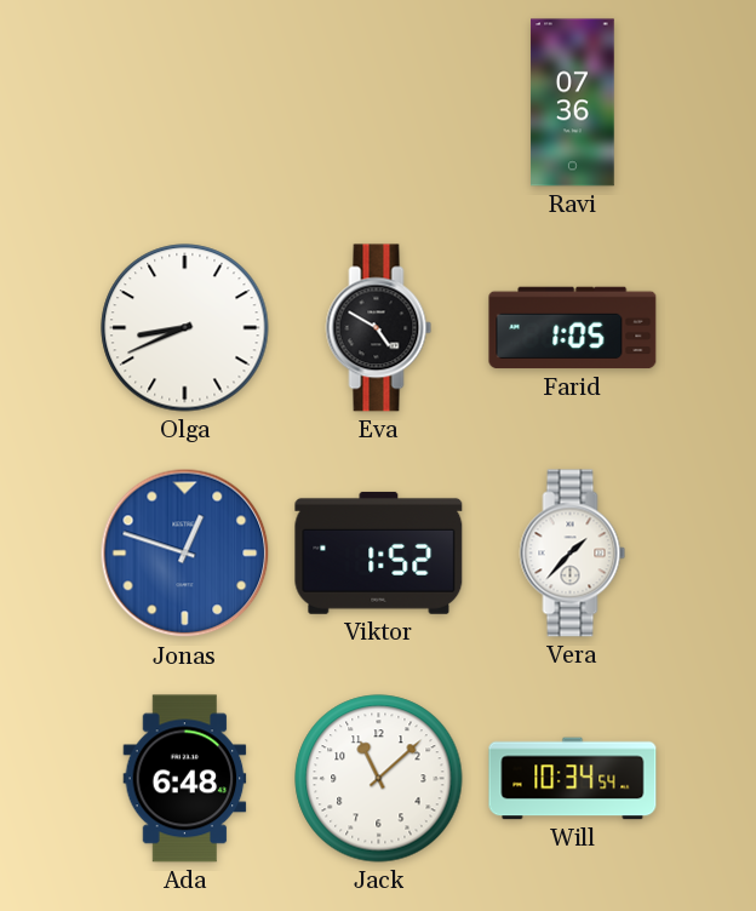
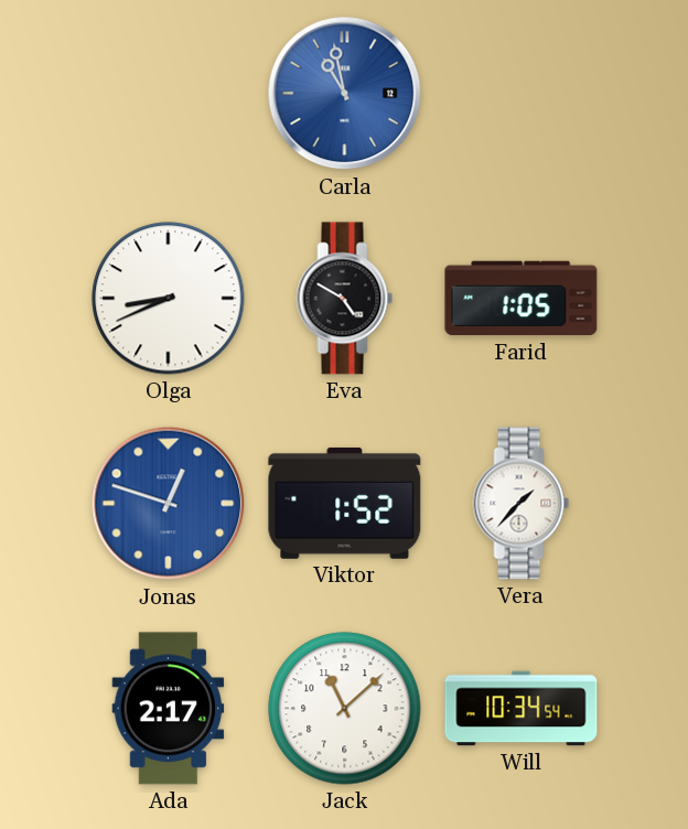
Carla: none -> 10:58 (345, 94)
Ravi: 07:36 -> none (573, 103)
Ada: 6:48 -> 2:17 (169, 709)
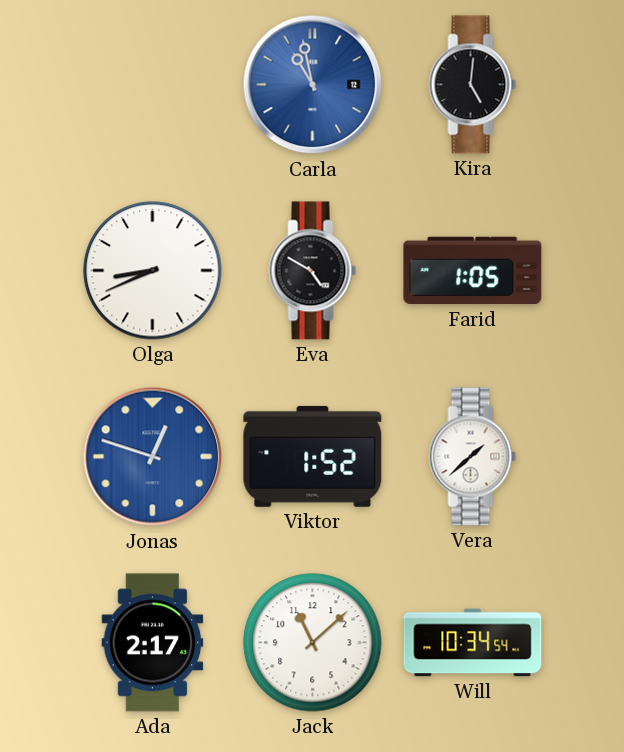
Kira: none -> 5:01 (473, 85)
Vera: 1:37 -> 1:38 (473, 457)
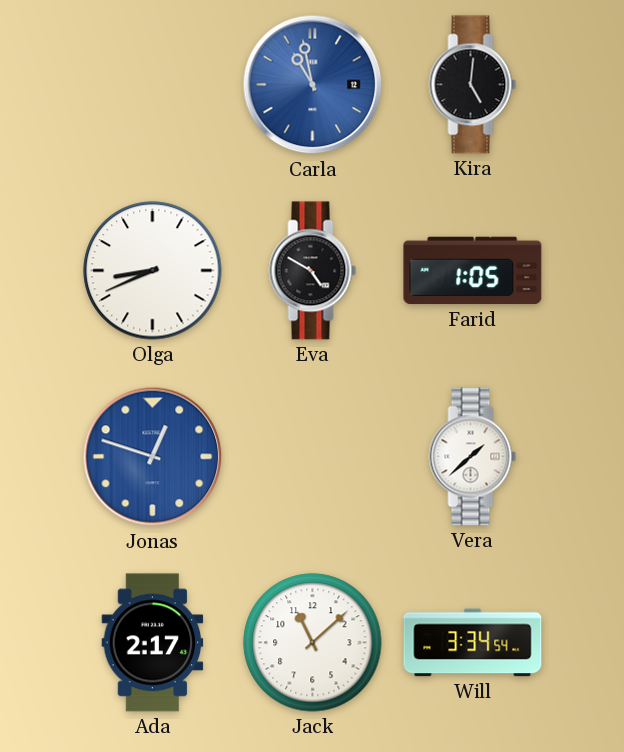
Viktor: 1:52 -> none (313, 456)
Will: 10:34 -> 3:34 (473, 643)
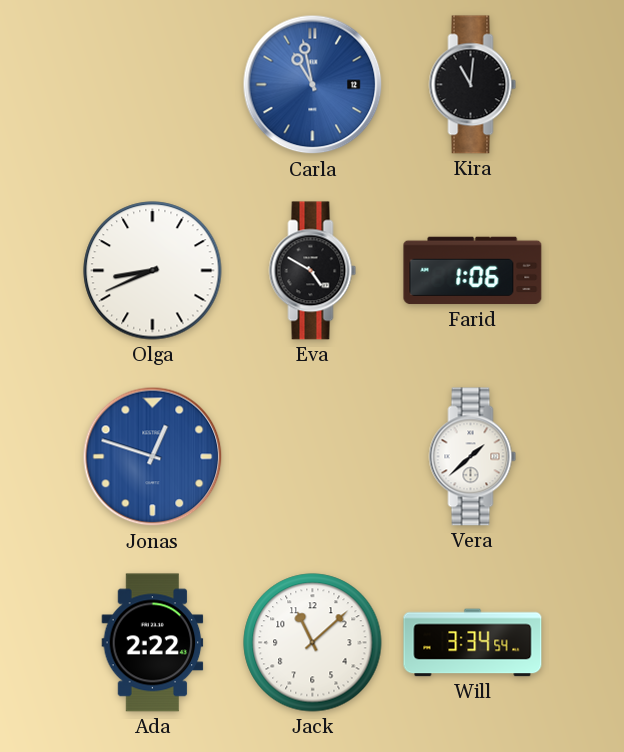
Kira: 5:01 -> 11:01 (473, 85)
Farid: 1:05 -> 1:06 (473, 271)
Ada: 2:17 -> 2:22 (153, 643)
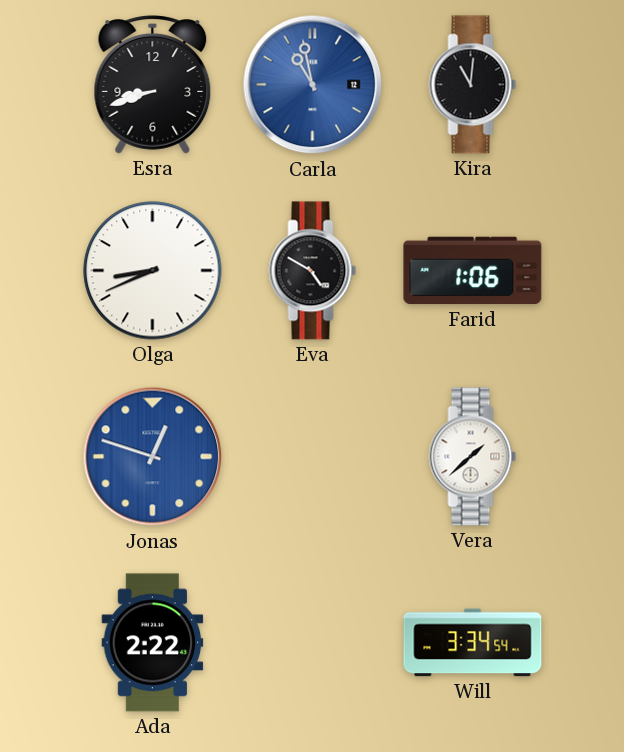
Esra: none -> 8:42 (153, 85)
Jack: 11:08 -> none (313, 643)
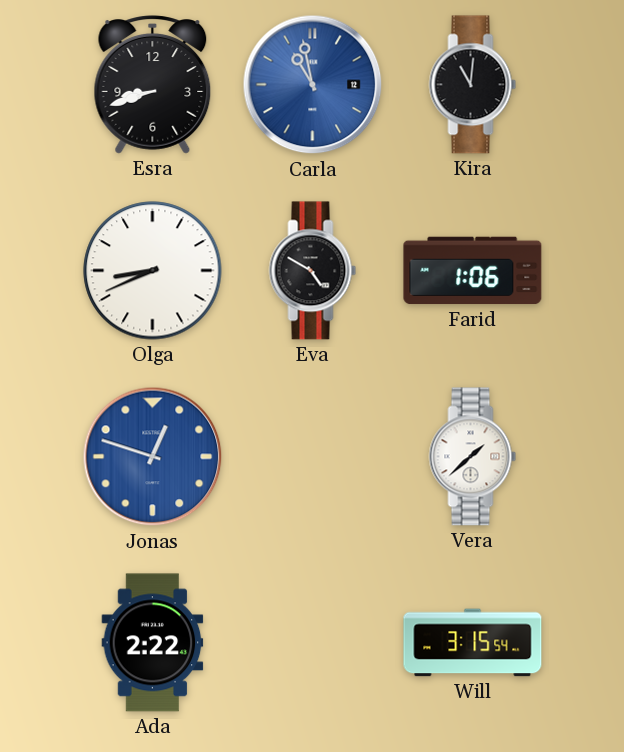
Will: 3:34 -> 3:15 (473, 643)
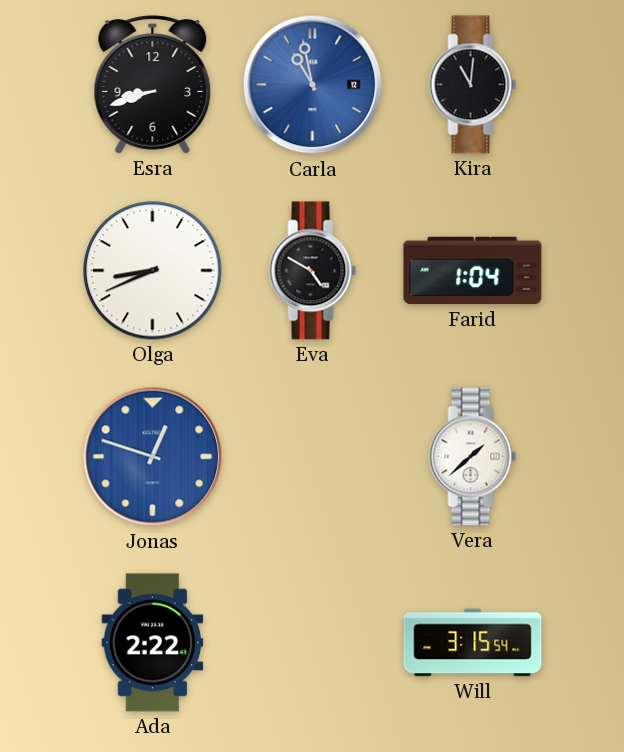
Farid: 1:06 -> 1:04 (473, 271)
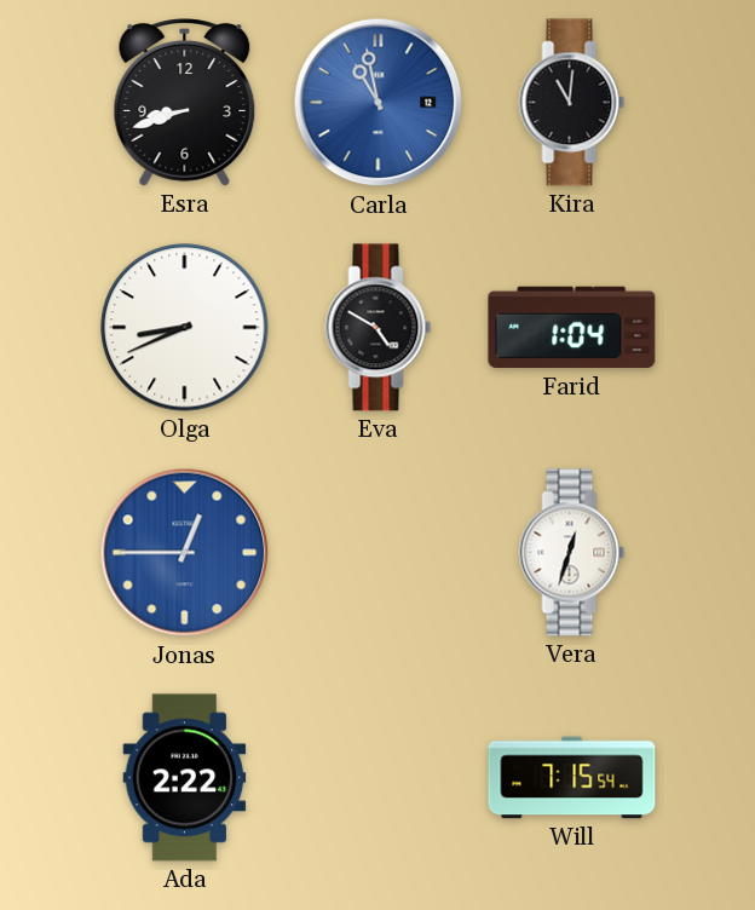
Jonas: 12:48 -> 12:45 (185, 553)
Vera: 1:38 -> 12:33 (572, 553)
Will: 3:15 -> 7:15 (572, 778)
